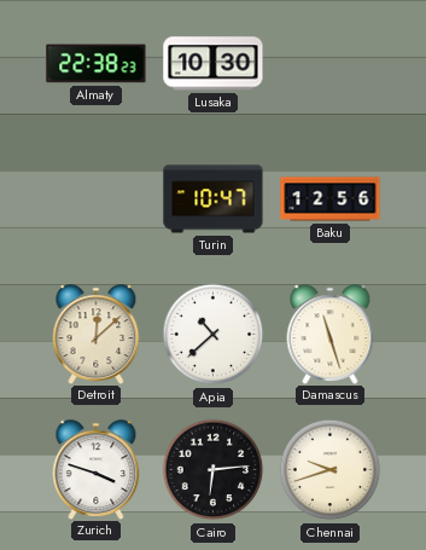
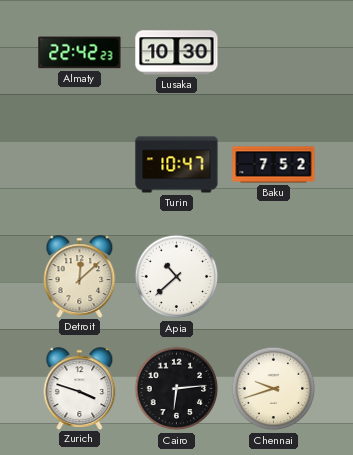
Almaty: 22:38 -> 22:42 (80, 53)
Baku: 12:56 -> 7:52 (274, 165)
Damascus: 11:27 -> none (331, 334)
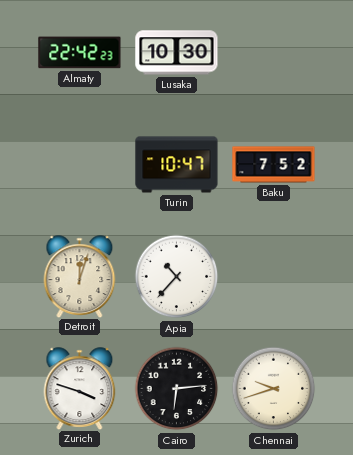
Detroit: 12:08 -> 12:03 (80, 276)
Apia: 10:38 -> 10:37 (177, 277)
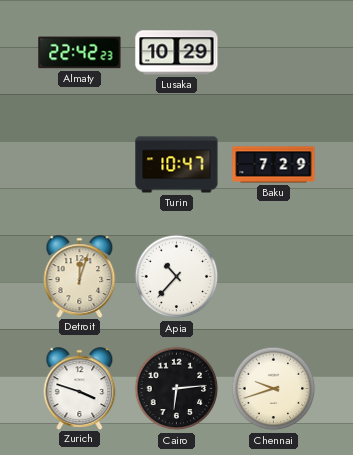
Lusaka: 10:30 -> 10:29 (177, 53)
Baku: 7:52 -> 7:29 (274, 165)
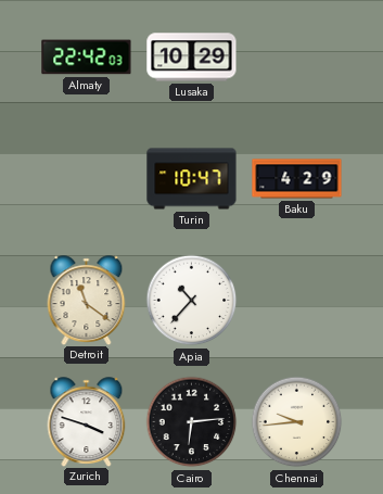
Almaty: 22:42:23 -> 22:42:03 (87, 58)
Baku: 7:29 -> 4:29 (297, 179)
Detroit: 12:03 -> 11:21 (87, 300)
Chennai: 9:42 -> 9:44 (297, 422)
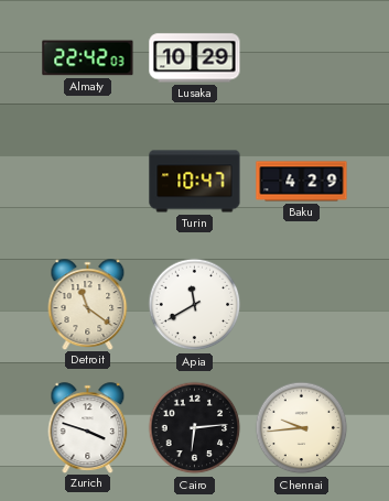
Apia: 10:37 -> 11:40 (195, 305)
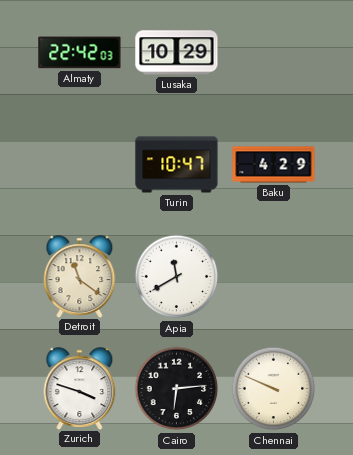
Chennai: 9:44 -> 9:49 (274, 389)
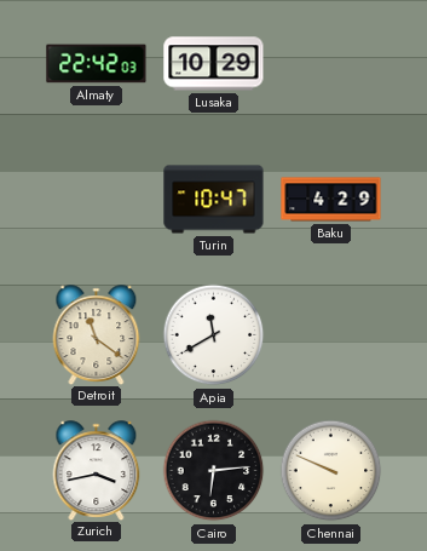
Zurich: 3:48 -> 3:43 (97, 470)
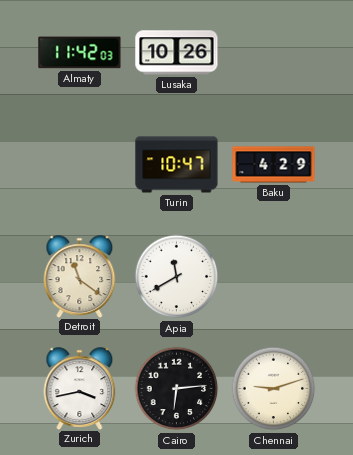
Almaty: 22:42 -> 11:42 (80, 53)
Lusaka: 10:29 -> 10:26 (177, 53)
Chennai: 9:49 -> 9:12 (274, 389)
